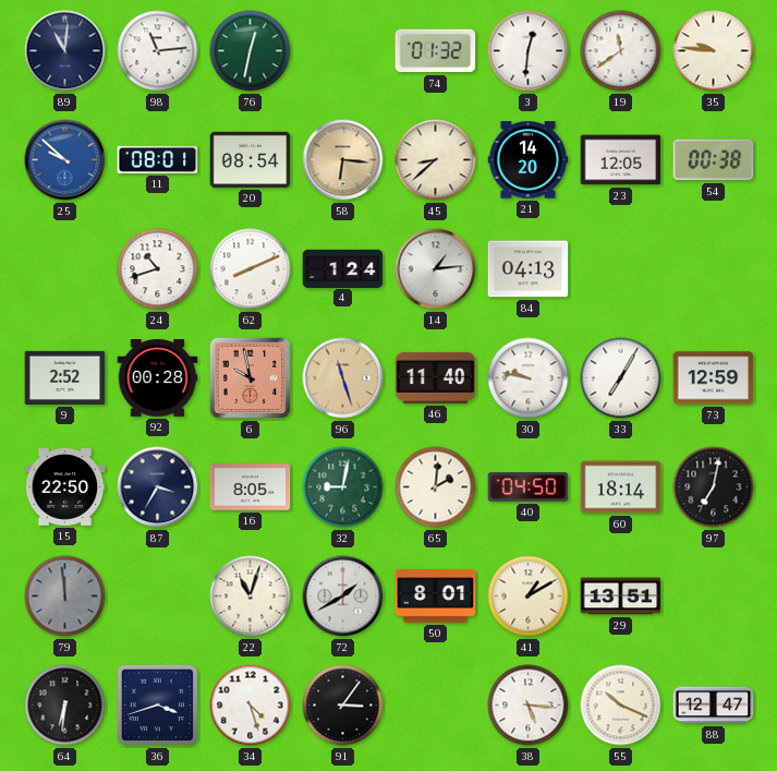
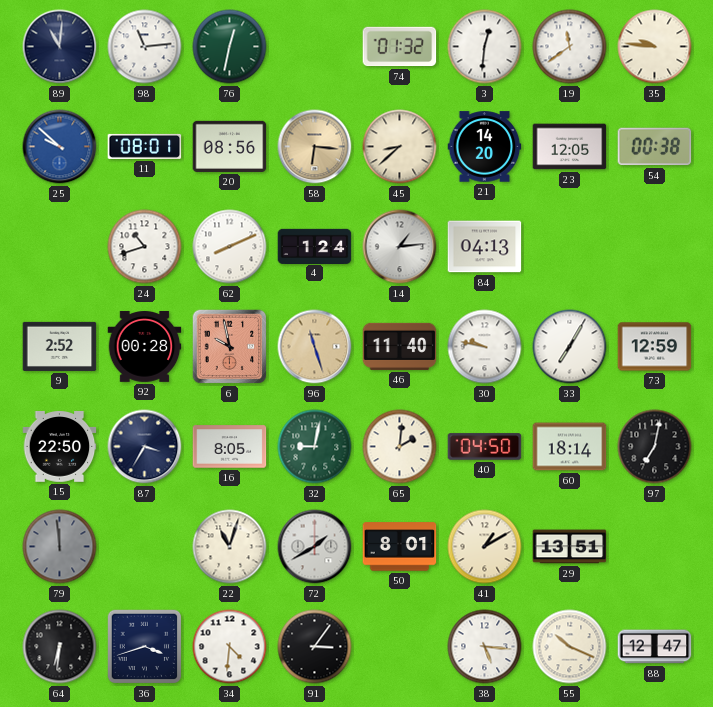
20: 08:54 -> 08:56 (230, 146)
34: 4:27 -> 4:31 (230, 647)
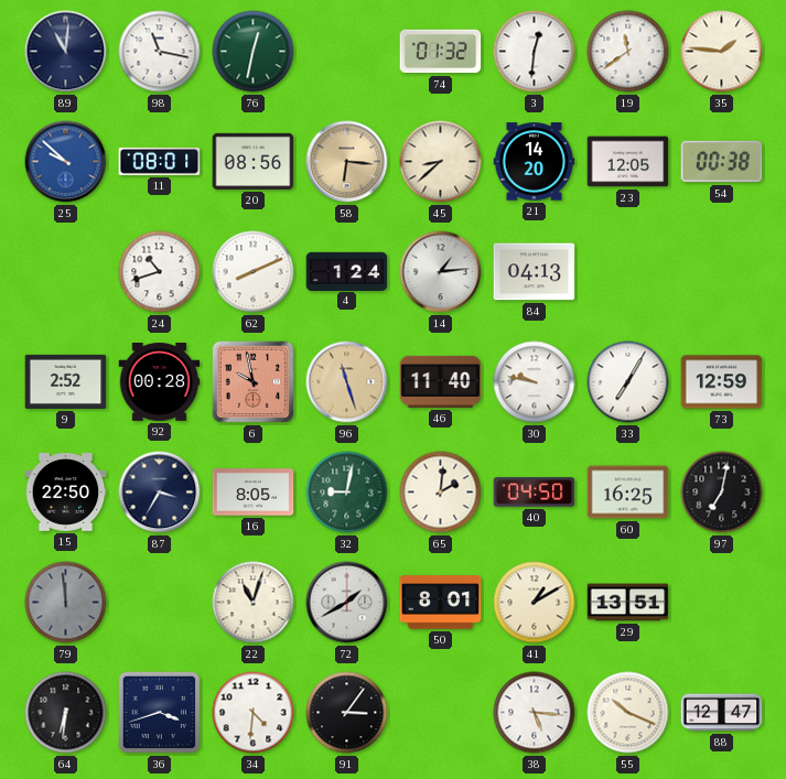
98: 11:14 -> 11:17 (160, 52)
35: 9:46 -> 1:46 (722, 52)
60: 18:14 -> 16:25 (628, 493)
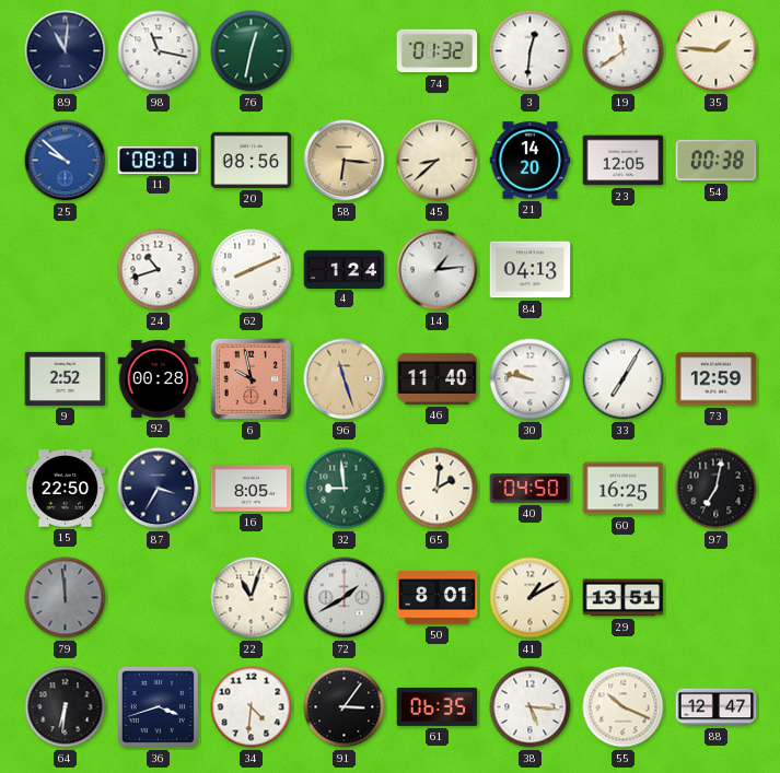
32: 9:02 -> 8:59 (345, 489)
61: none -> 06:35 (438, 706)
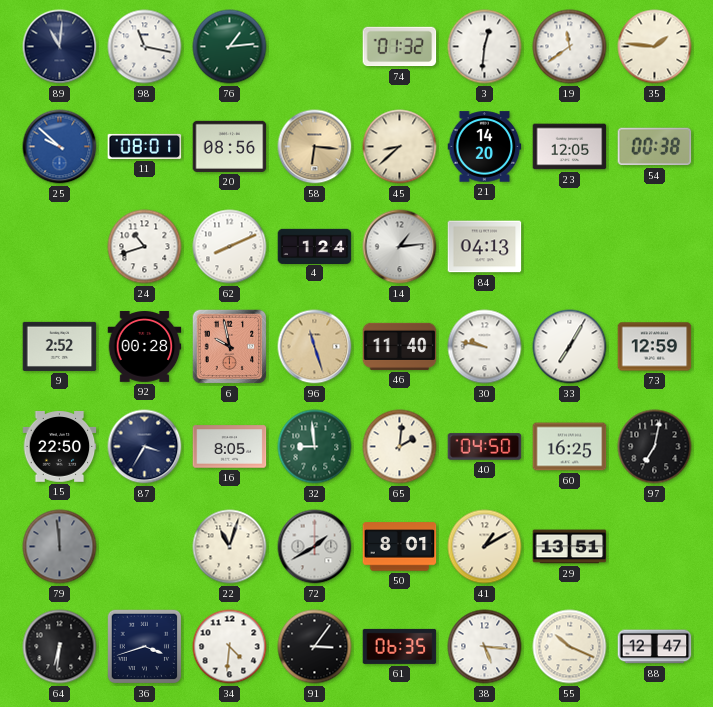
76: 12:32 -> 1:14 (230, 47)
